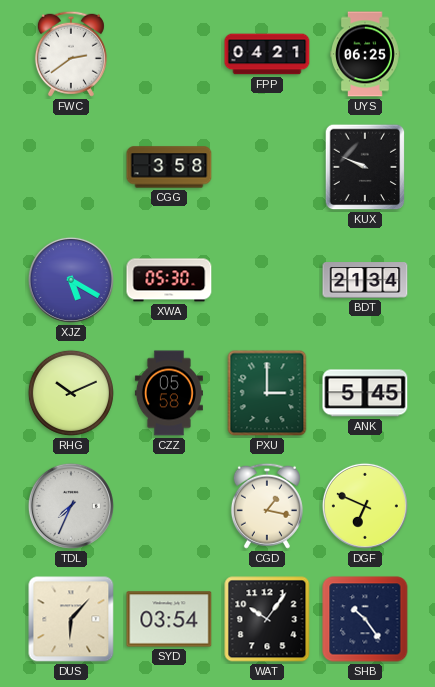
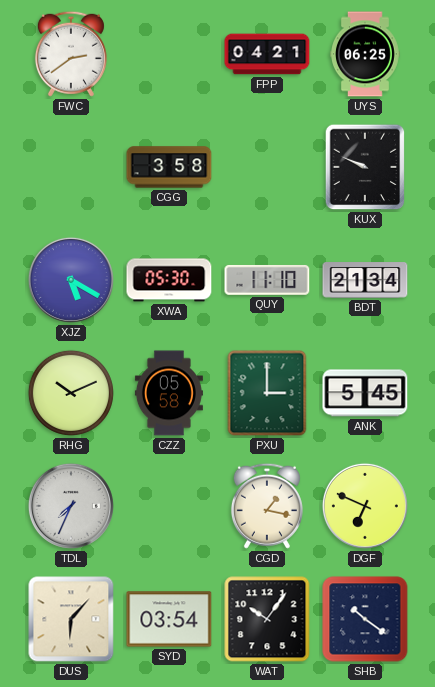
QUY: none -> 11:10 (267, 280)
SHB: 10:24 -> 10:21 (365, 619)
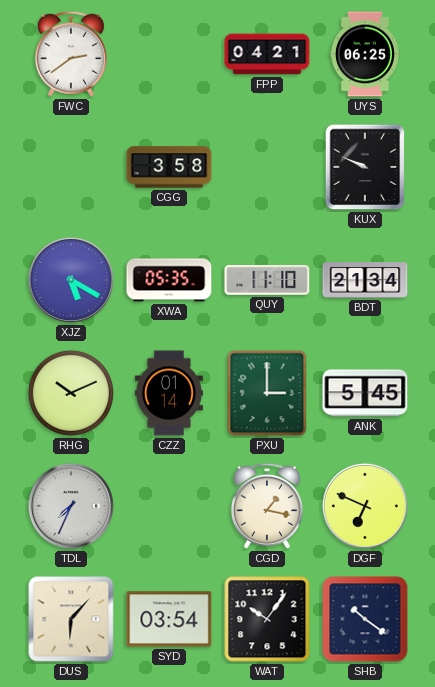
XWA: 05:30 -> 05:35 (169, 280)
CZZ: 05:58 -> 01:14 (169, 393)
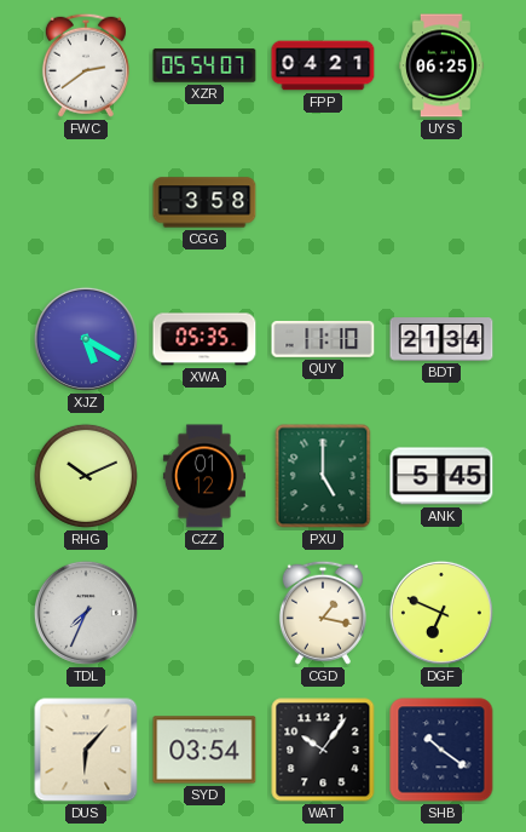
XZR: none -> 05:54 (204, 65)
KUX: 9:49 -> none (365, 167)
CZZ: 01:14 -> 01:12 (204, 476)
PXU: 3:00 -> 5:00 (323, 476)
